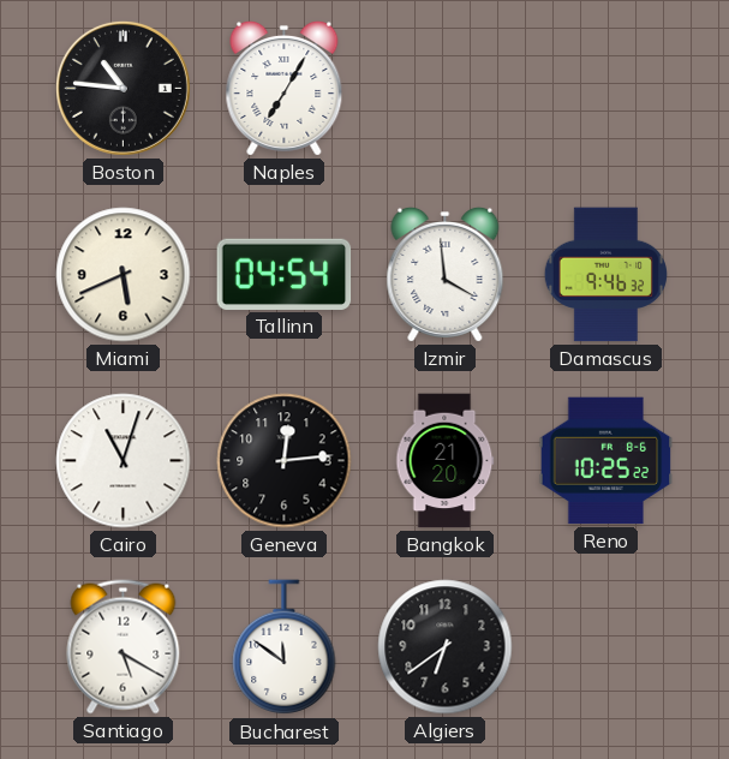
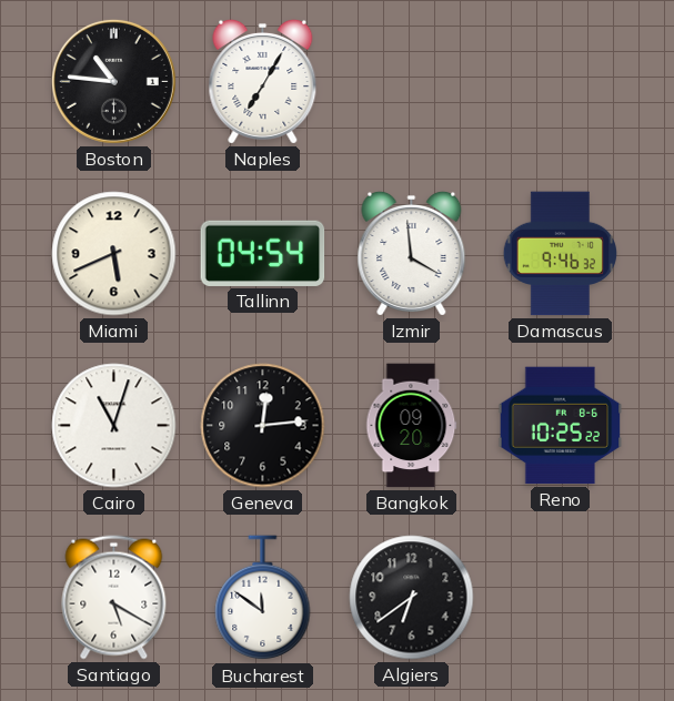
Bangkok: 21:20 -> 09:20 (412, 426)
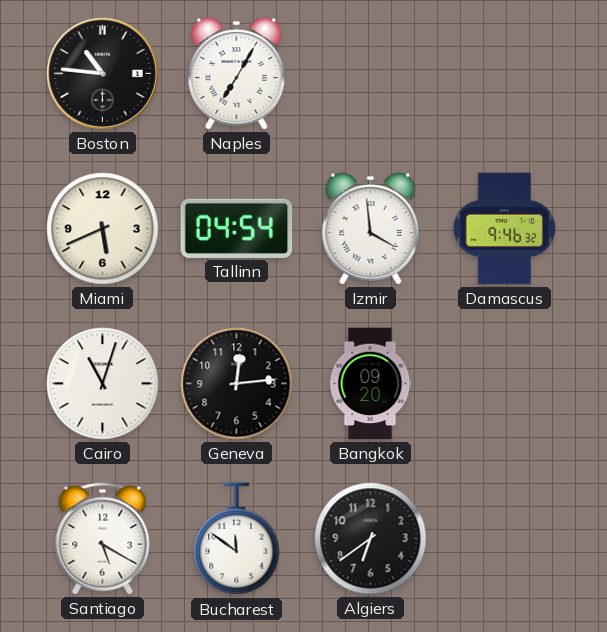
Reno: 10:25 -> none (561, 426)
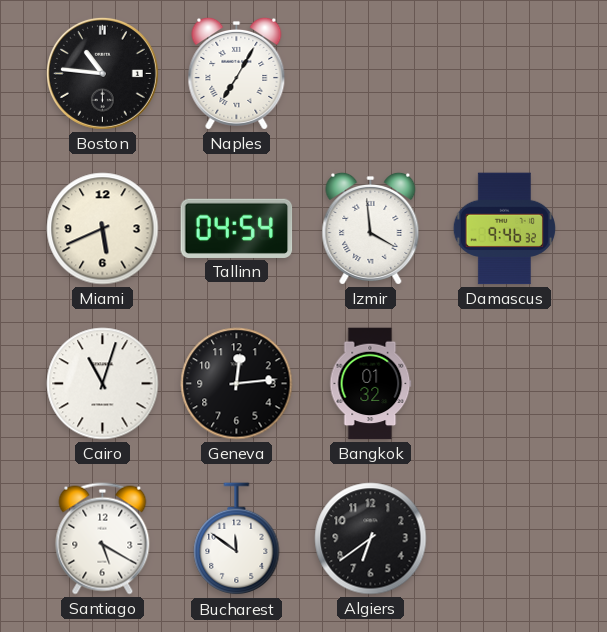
Bangkok: 09:20 -> 01:32 (371, 384)
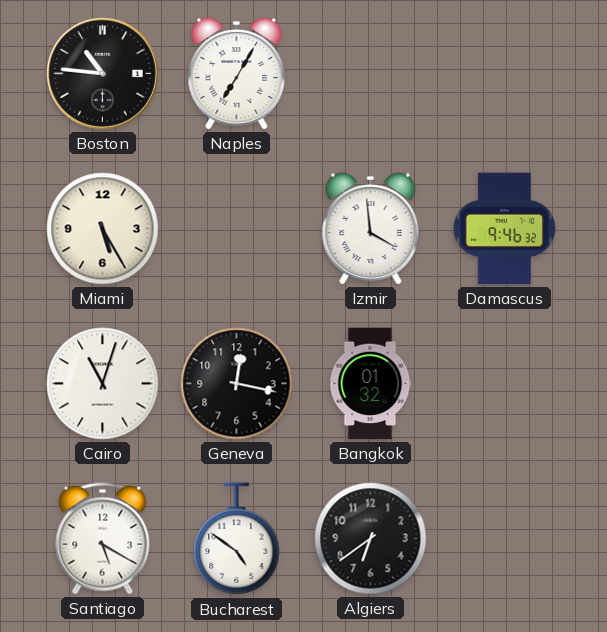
Miami: 5:41 -> 5:25 (103, 229)
Tallinn: 04:54 -> none (237, 228)
Geneva: 12:14 -> 12:17 (237, 384)
Bucharest: 11:51 -> 4:51 (237, 539)
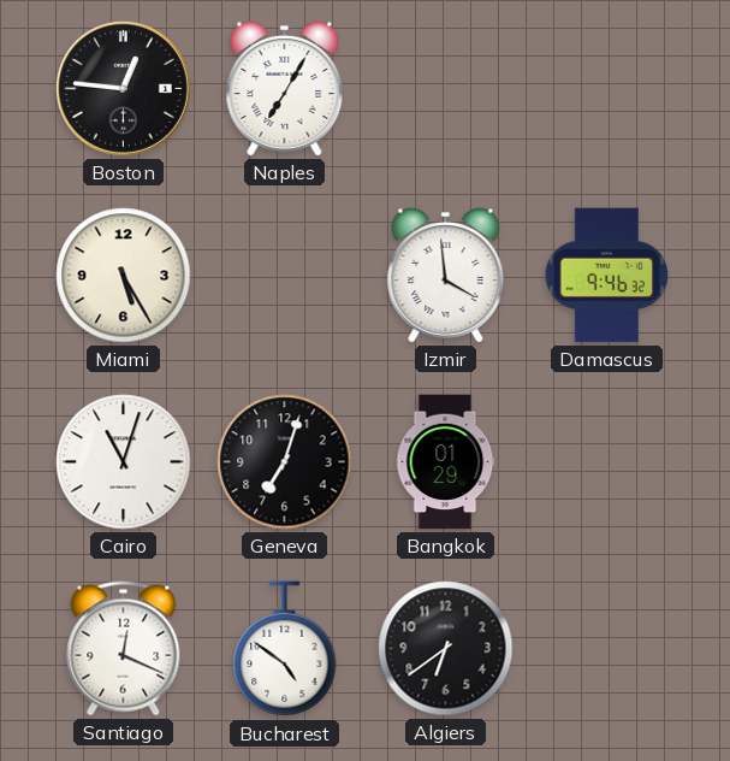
Boston: 10:46 -> 12:46 (123, 88)
Geneva: 12:17 -> 7:03 (285, 462)
Bangkok: 01:32 -> 01:29 (446, 462)
Santiago: 5:20 -> 12:19 (124, 649)
